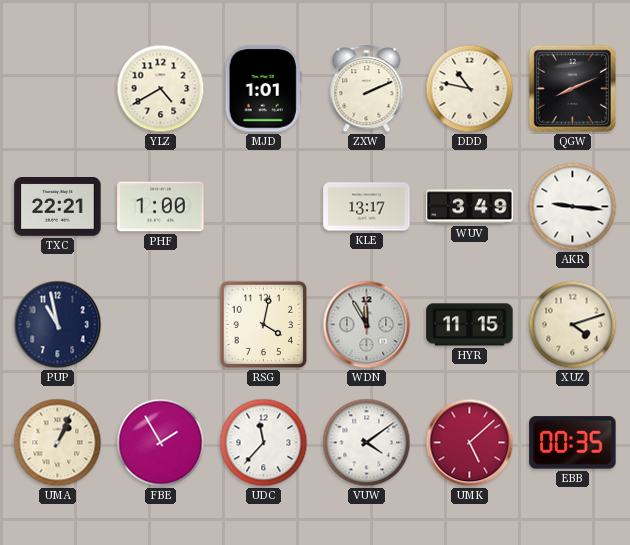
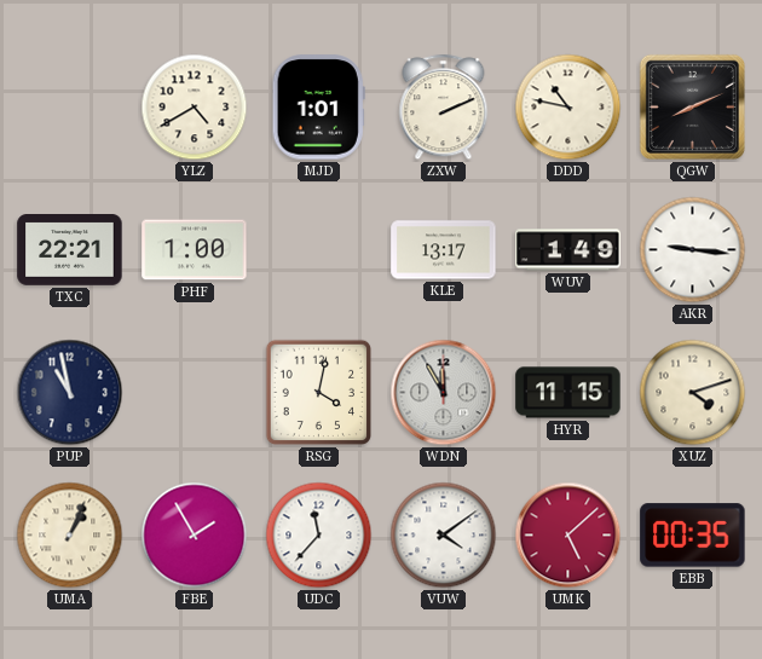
WUV: 3:49 -> 1:49 (568, 250)
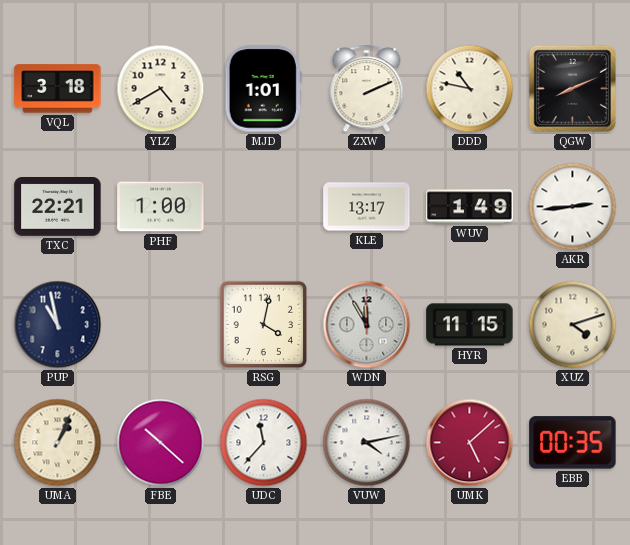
VQL: none -> 3:18 (58, 89)
AKR: 9:16 -> 2:44 (573, 207)
FBE: 1:55 -> 10:22 (161, 443)
VUW: 4:09 -> 4:13 (367, 443)
